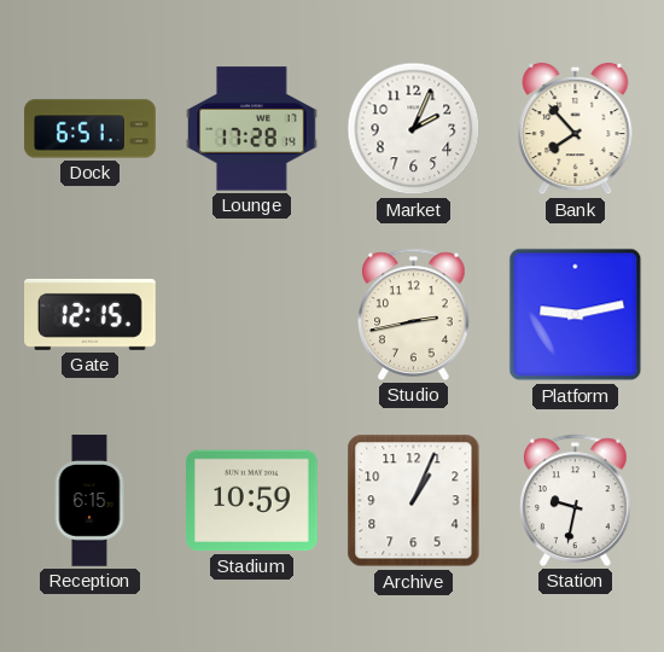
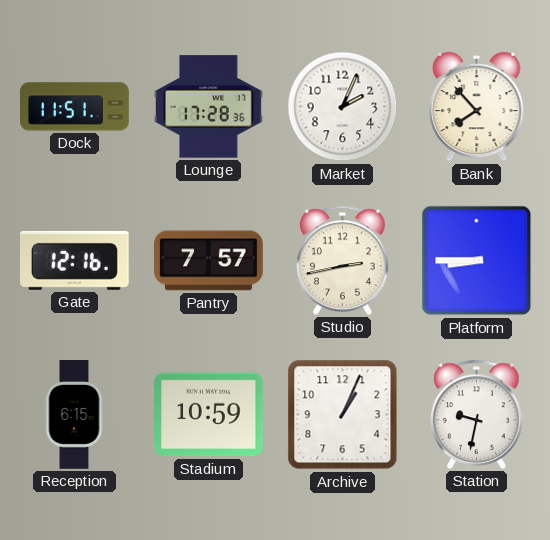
Dock: 6:51 -> 11:51 (75, 107)
Lounge: 17:28:14 -> 17:28:36 (209, 107)
Gate: 12:15 -> 12:16 (75, 260)
Pantry: none -> 7:57 (209, 261)
Platform: 9:13 -> 8:45 (477, 261)
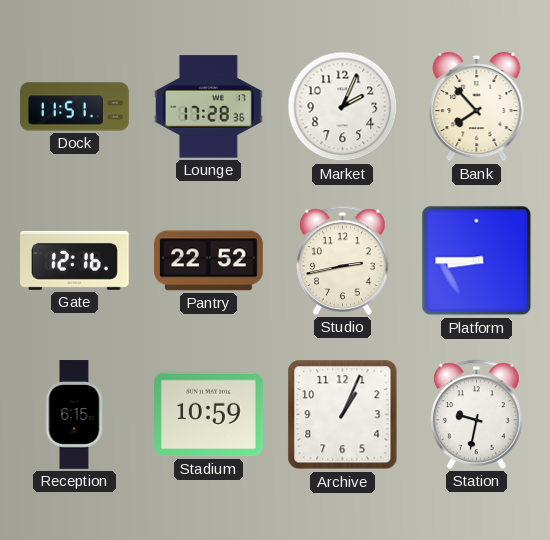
Pantry: 7:57 -> 22:52 (209, 261)
